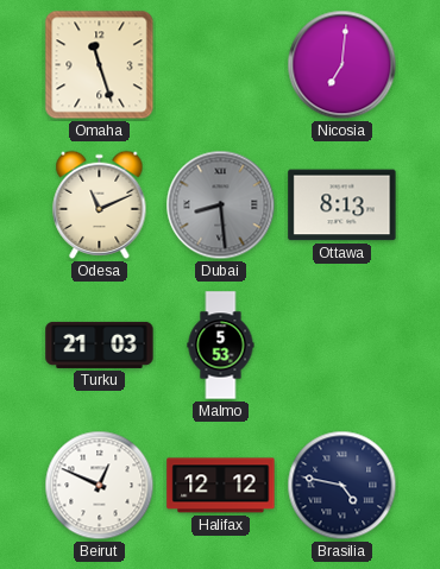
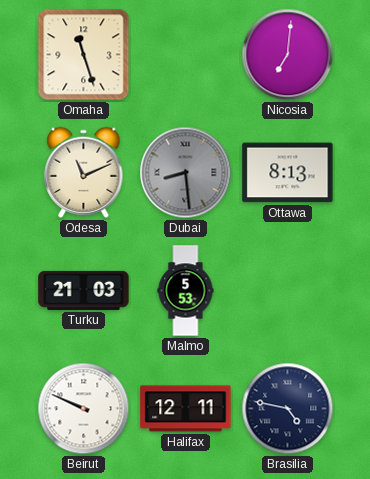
Beirut: 12:49 -> 9:49 (84, 409)
Halifax: 12:12 -> 12:11 (186, 409)
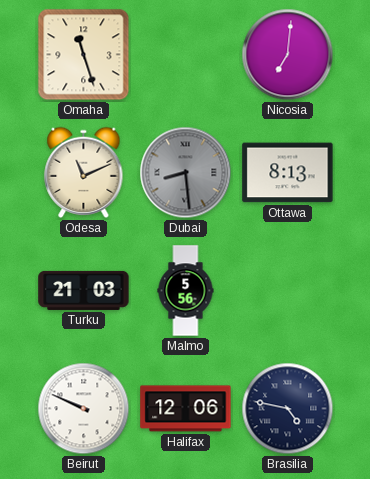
Malmo: 5:53 -> 5:56 (186, 291)
Halifax: 12:11 -> 12:06 (186, 409)
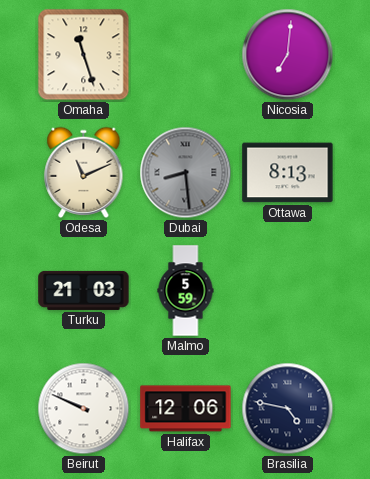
Malmo: 5:56 -> 5:59 (186, 291)
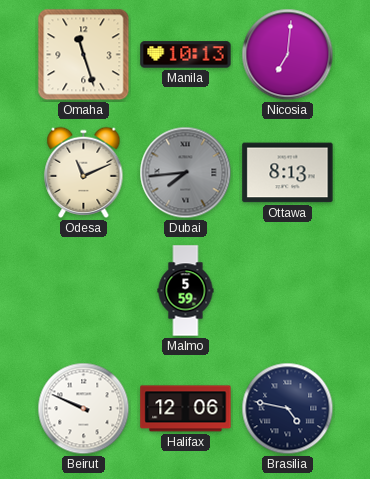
Manila: none -> 10:13 (186, 55)
Dubai: 8:29 -> 7:44 (186, 173)
Turku: 21:03 -> none (84, 290)
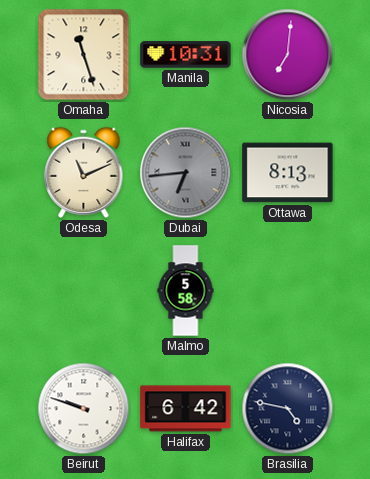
Manila: 10:13 -> 10:31 (186, 55)
Dubai: 7:44 -> 6:44 (186, 173)
Malmo: 5:59 -> 5:58 (186, 291)
Beirut: 9:49 -> 9:48 (84, 409)
Halifax: 12:06 -> 6:42 (186, 409)
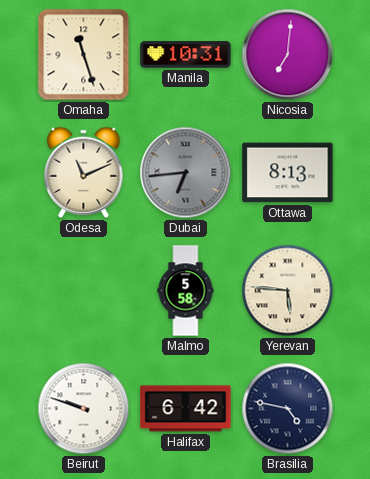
Yerevan: none -> 5:46 (288, 291)
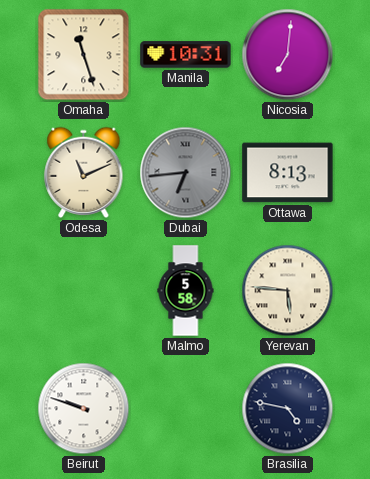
Halifax: 6:42 -> none (186, 409)
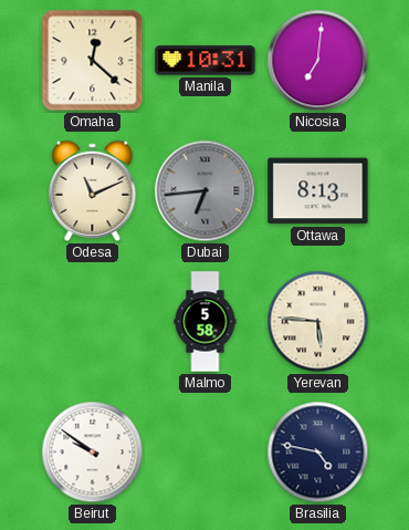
Omaha: 11:27 -> 12:22 (93, 61)
Beirut: 9:48 -> 9:51 (93, 453)
